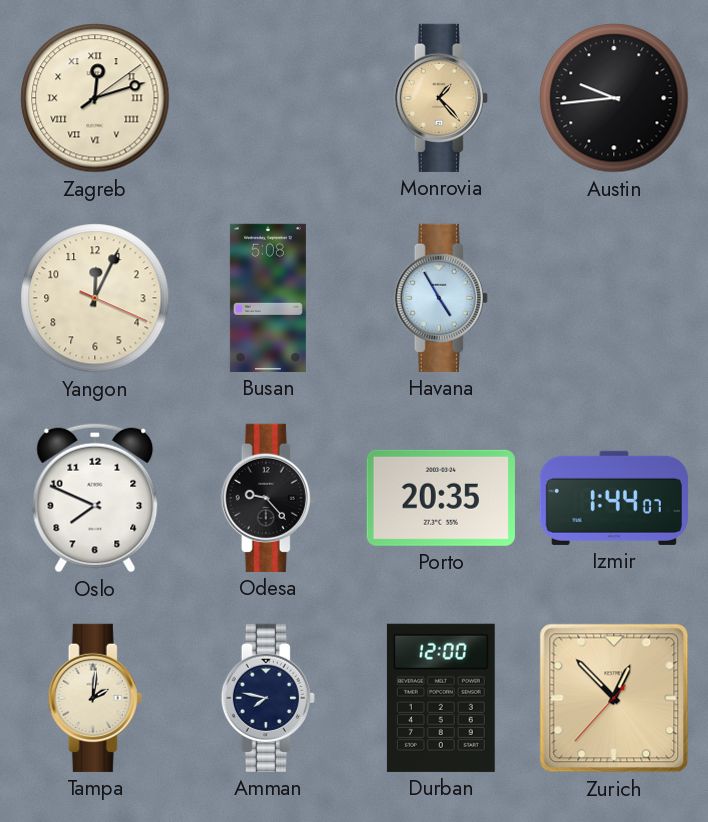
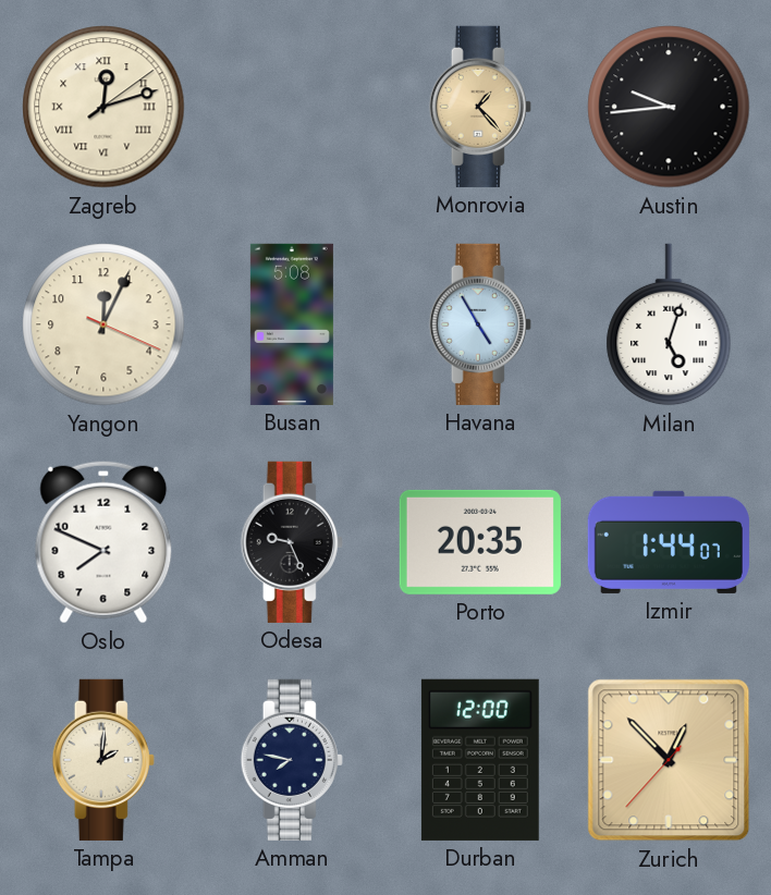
Milan: none -> 5:03 (669, 324)
Odesa: 9:23 -> 9:26 (292, 542)
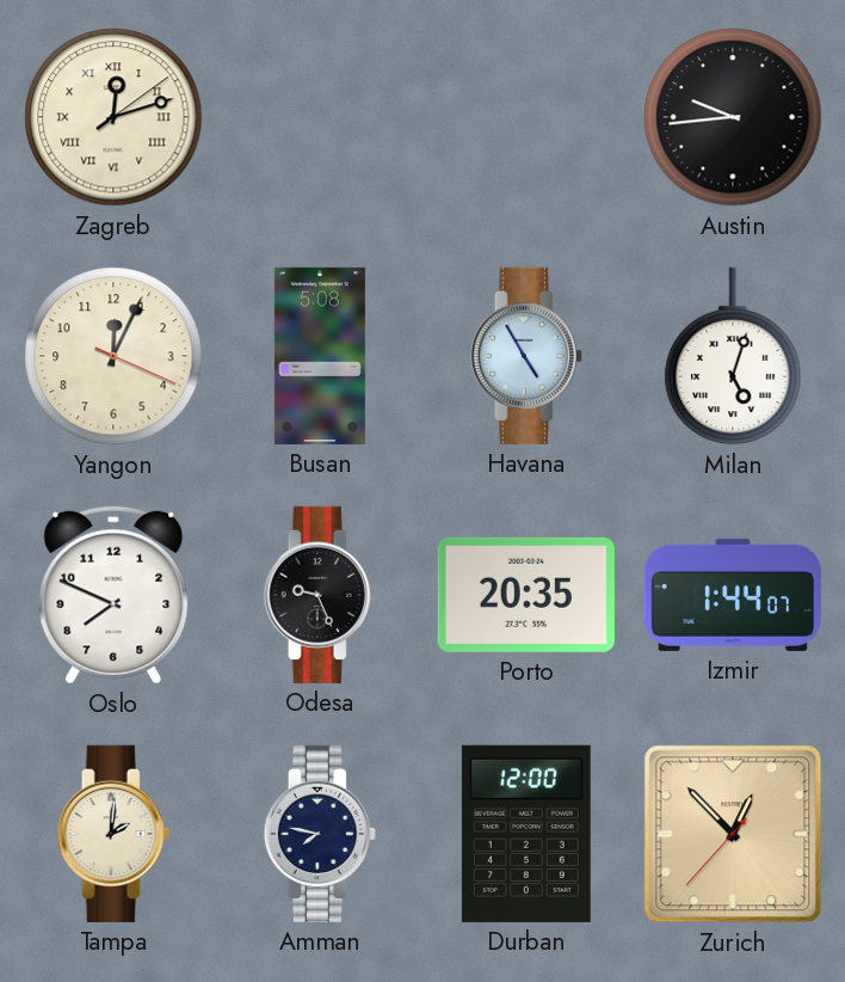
Monrovia: 1:23 -> none (480, 107)
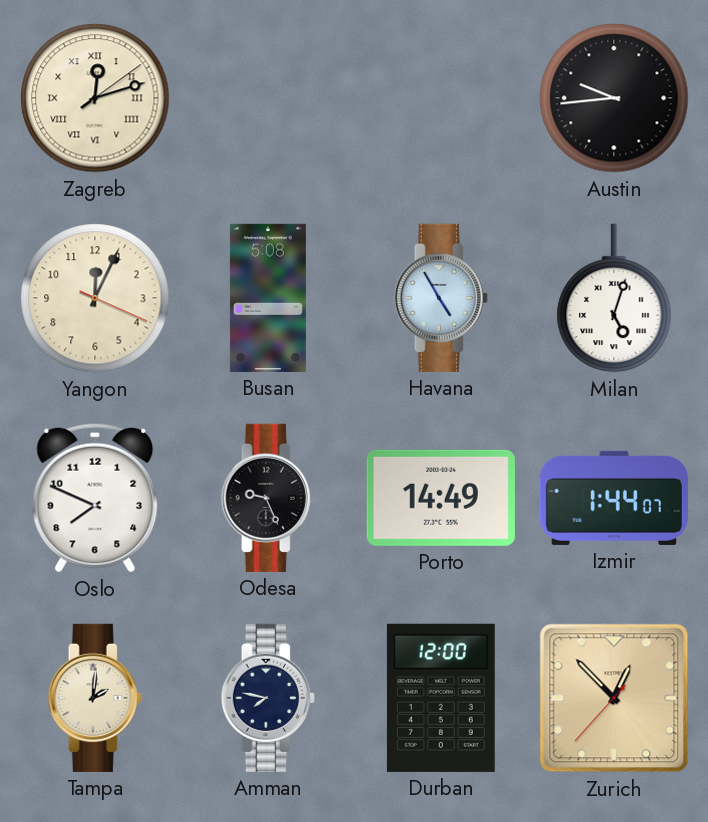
Porto: 20:35 -> 14:49 (441, 498)
